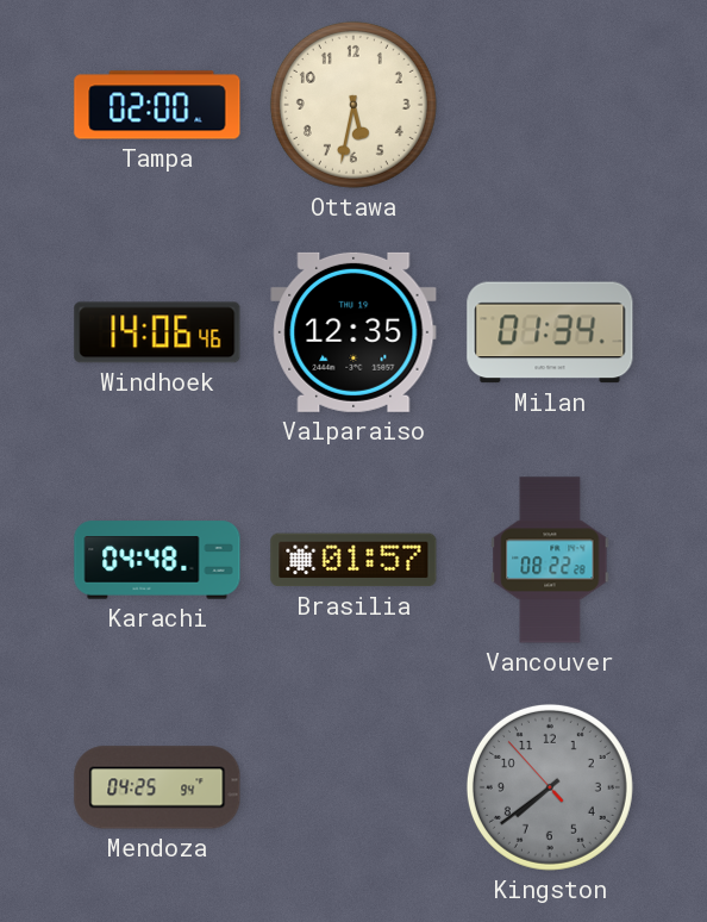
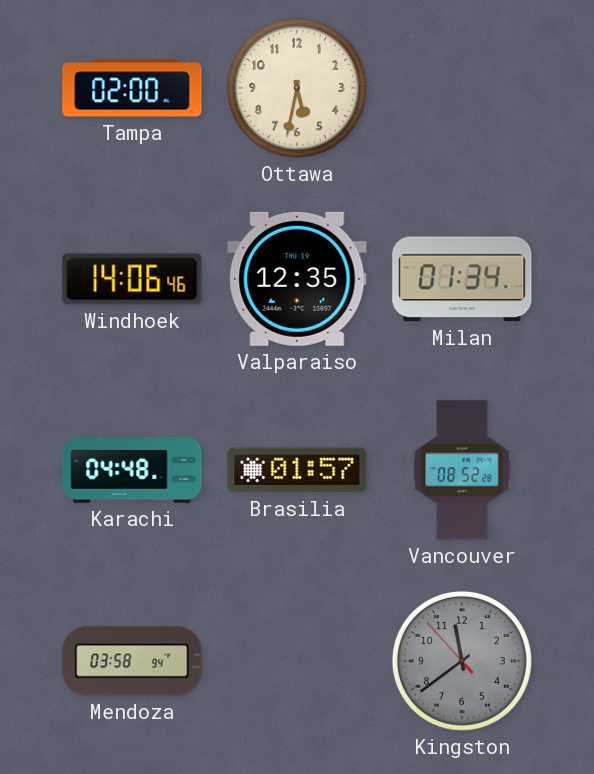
Vancouver: 08:22 -> 08:52 (462, 470)
Mendoza: 04:25 -> 03:58 (132, 661)
Kingston: 7:38 -> 11:38 (462, 661)
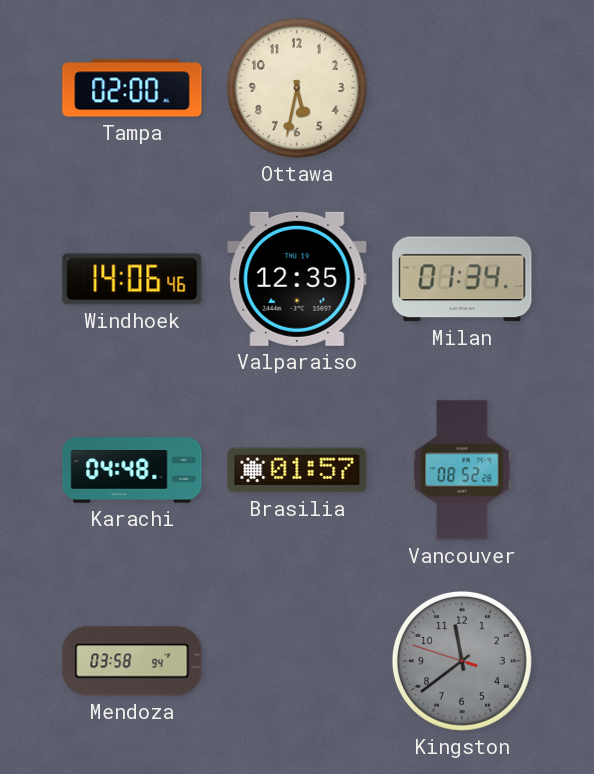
Kingston: 11:38:53 -> 11:38:48 (462, 661)
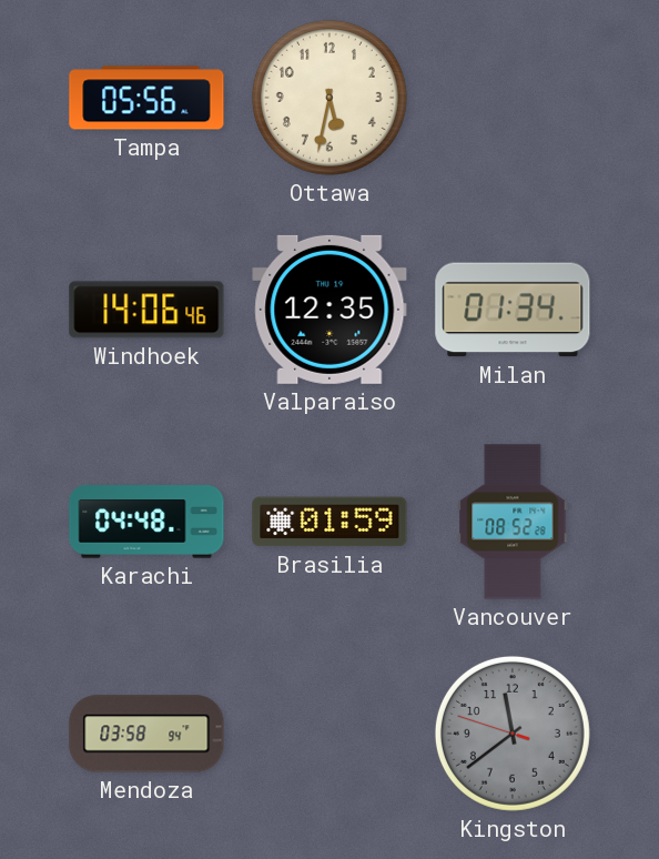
Tampa: 02:00 -> 05:56 (146, 98)
Brasilia: 01:57 -> 01:59 (329, 522)
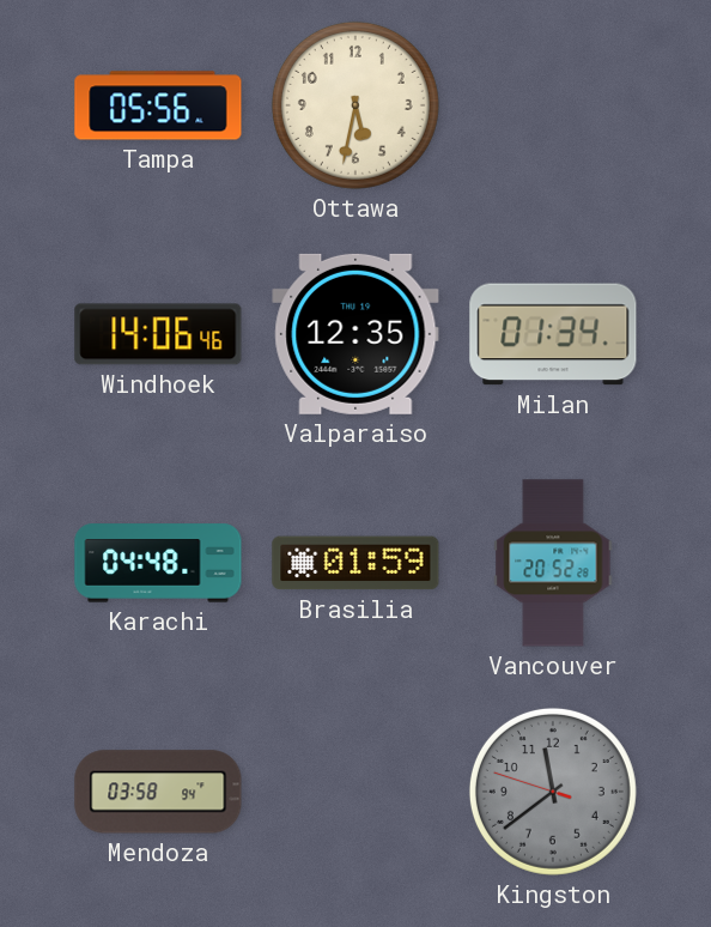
Vancouver: 08:52 -> 20:52 (553, 563)
